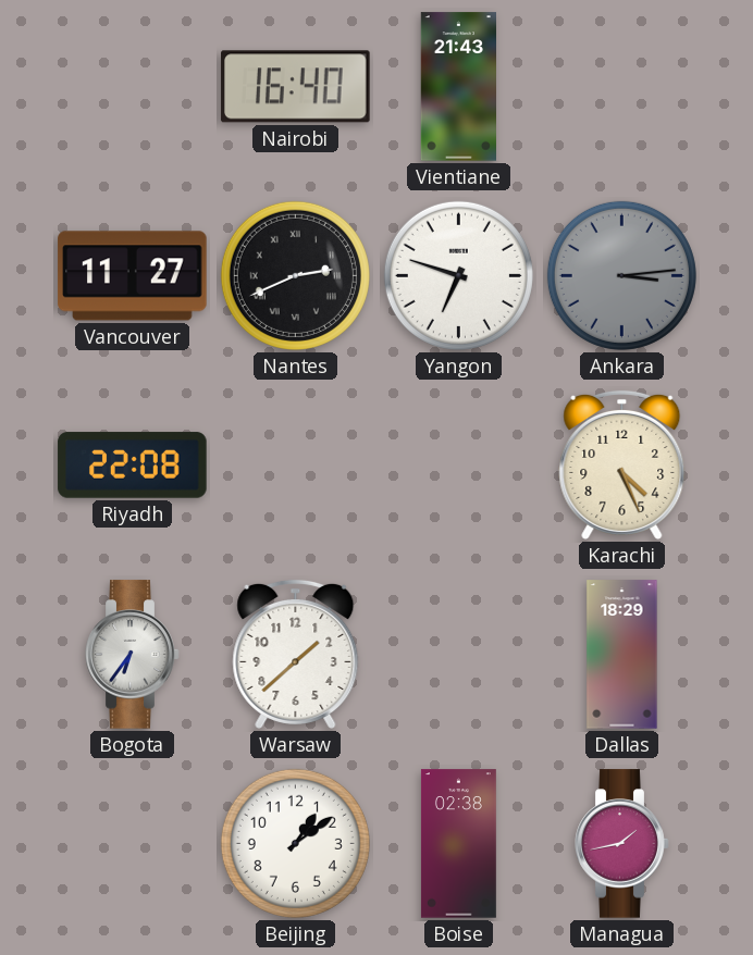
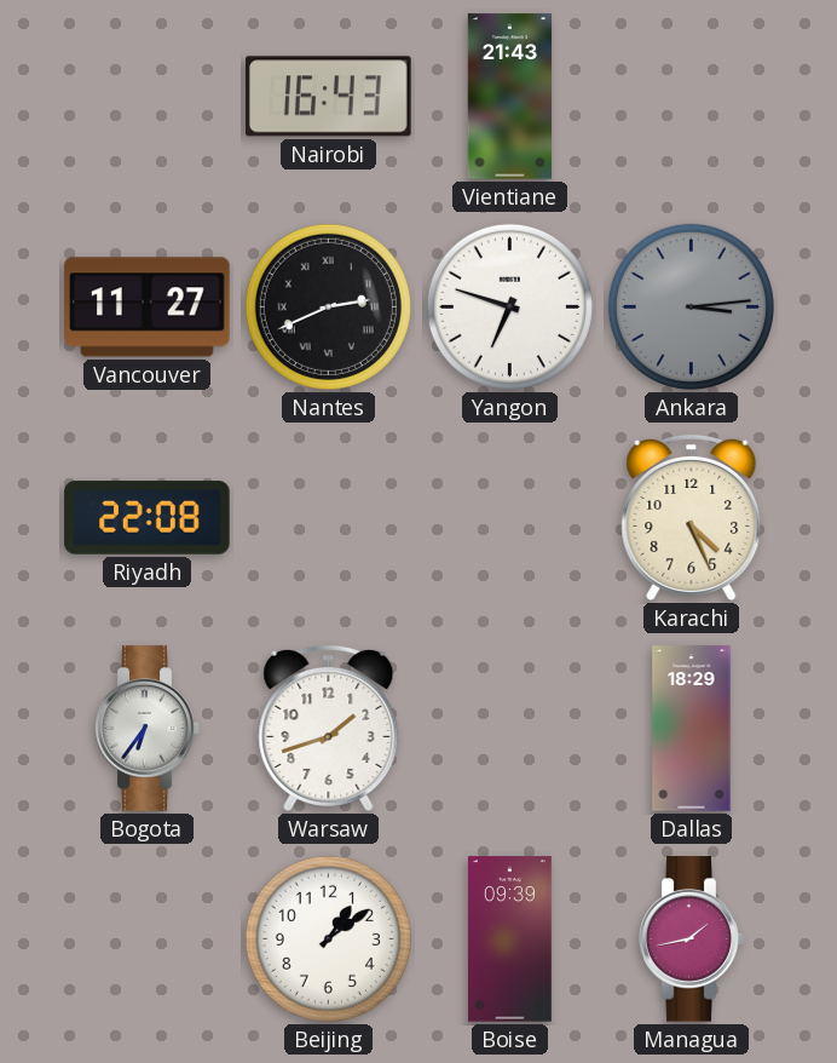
Nairobi: 16:40 -> 16:43 (329, 97)
Warsaw: 1:38 -> 1:42 (329, 728)
Boise: 02:38 -> 09:39 (509, 940)
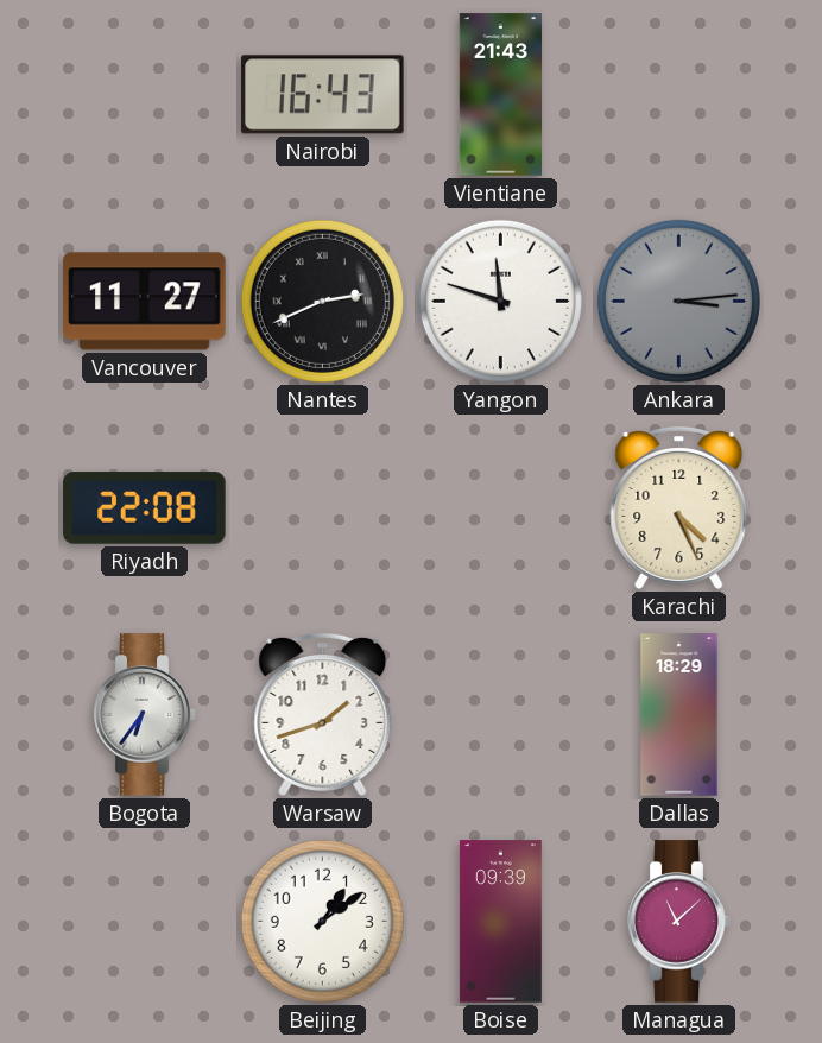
Yangon: 6:48 -> 11:48 (500, 301)
Managua: 1:43 -> 11:08 (679, 922)
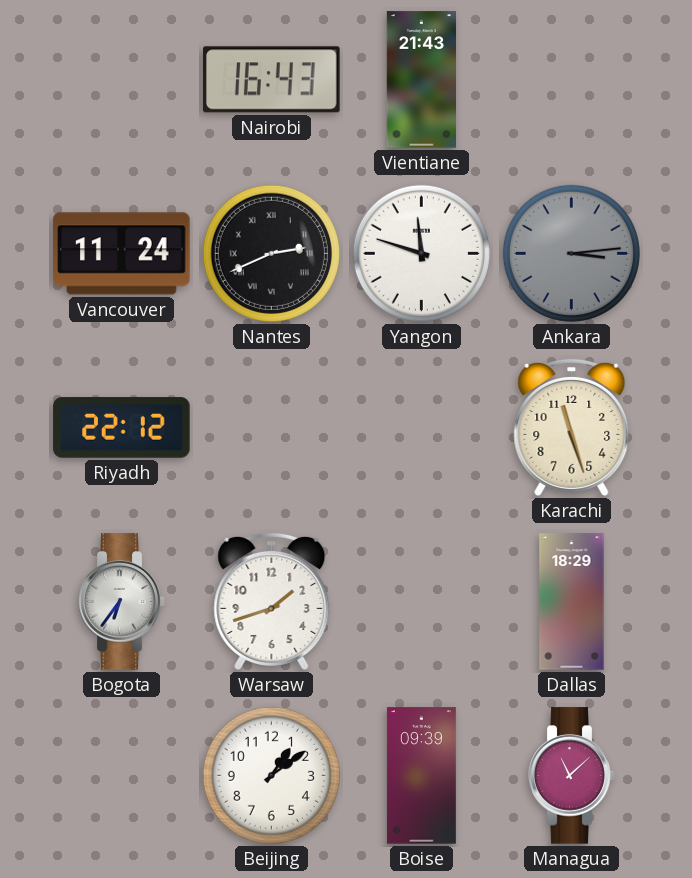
Vancouver: 11:27 -> 11:24 (122, 254)
Riyadh: 22:08 -> 22:12 (122, 428)
Karachi: 4:26 -> 11:27 (572, 427)
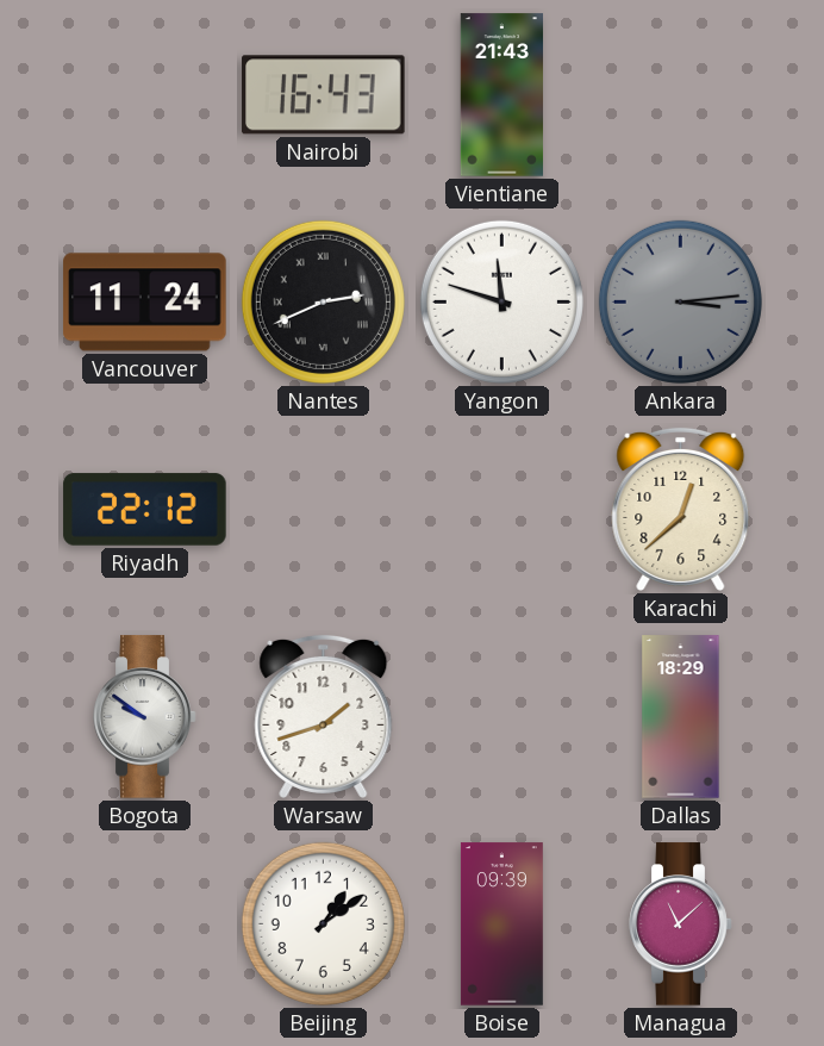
Karachi: 11:27 -> 12:38 (681, 509)
Bogota: 6:36 -> 9:51 (145, 717)
